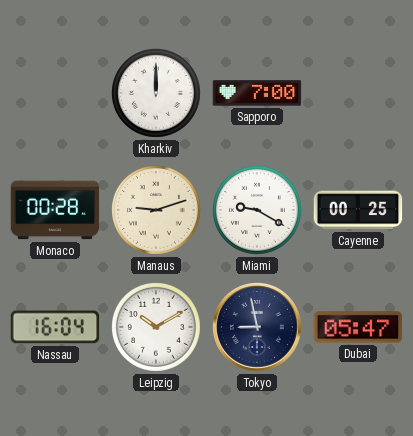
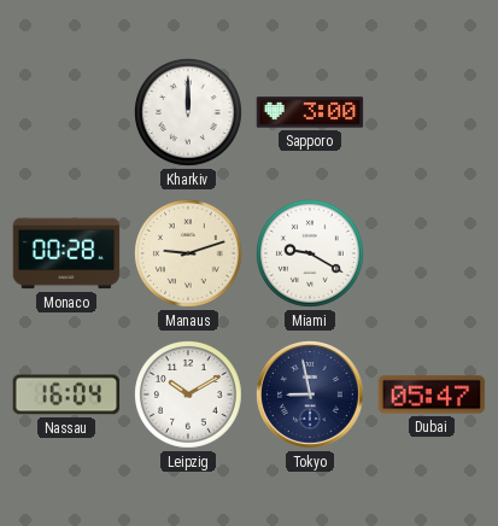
Sapporo: 7:00 -> 3:00 (310, 112)
Cayenne: 00:25 -> none (358, 210)
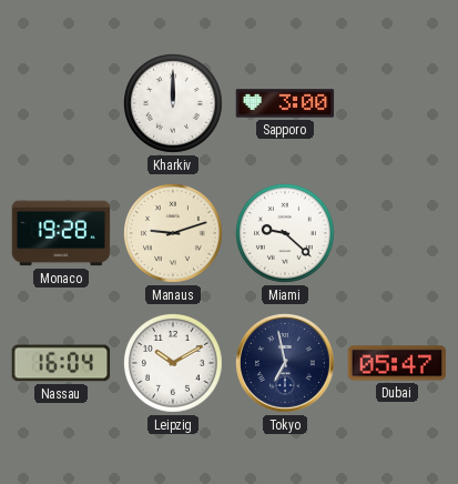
Monaco: 00:28 -> 19:28 (61, 233)
Miami: 9:20 -> 9:22 (286, 234)
Tokyo: 8:58 -> 6:58 (286, 364)
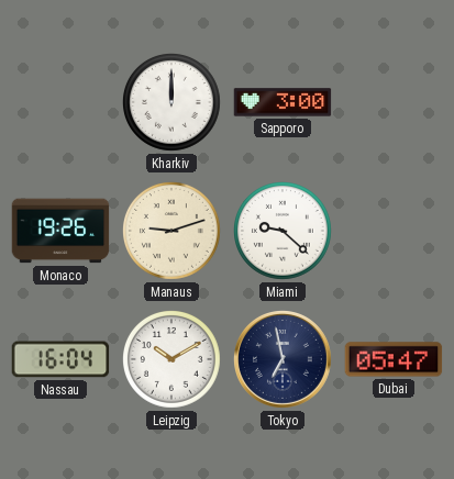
Monaco: 19:28 -> 19:26 (60, 231)
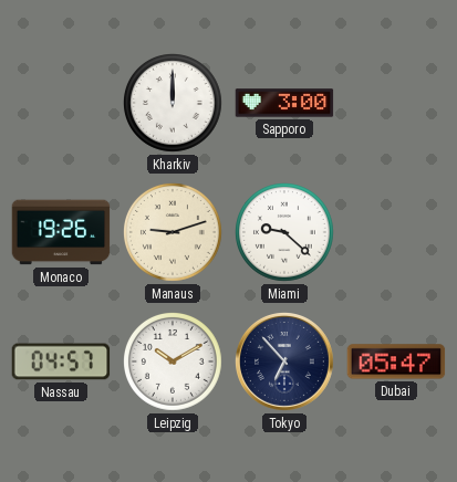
Nassau: 16:04 -> 04:57 (61, 361)
Tokyo: 6:58 -> 6:53 (285, 363)
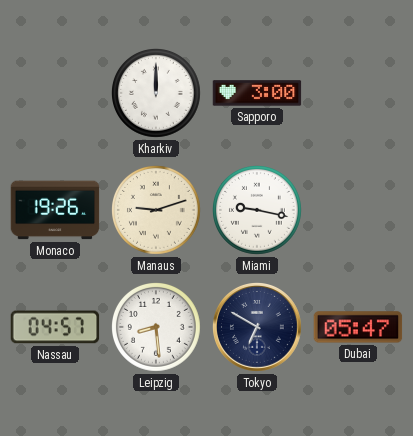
Miami: 9:22 -> 9:17 (258, 211)
Leipzig: 10:10 -> 8:29 (157, 328)
Tokyo: 6:53 -> 6:50 (258, 328)
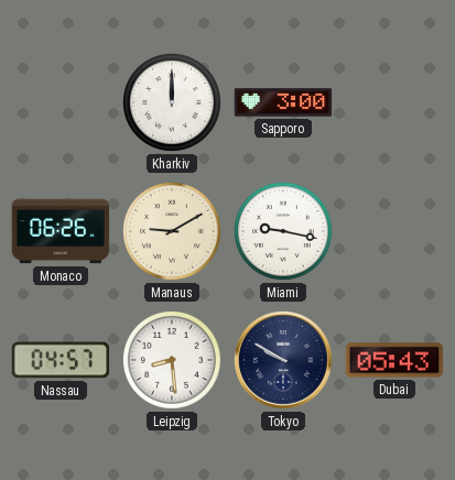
Monaco: 19:26 -> 06:26 (61, 231)
Manaus: 9:12 -> 9:10 (173, 232)
Tokyo: 6:50 -> 9:50 (284, 361)
Dubai: 05:47 -> 05:43 (394, 360)
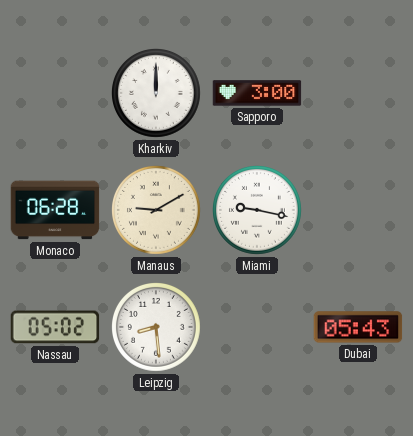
Monaco: 06:26 -> 06:28 (55, 210)
Nassau: 04:57 -> 05:02 (55, 327)
Tokyo: 9:50 -> none (284, 361)
